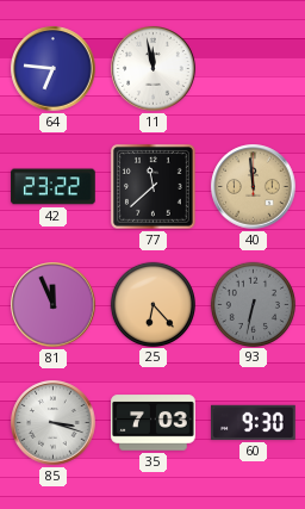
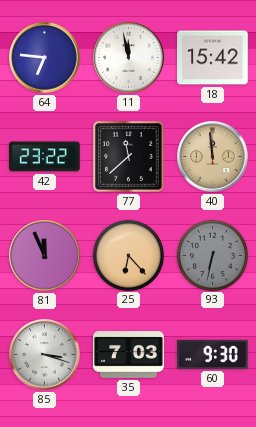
18: none -> 15:42 (213, 58)
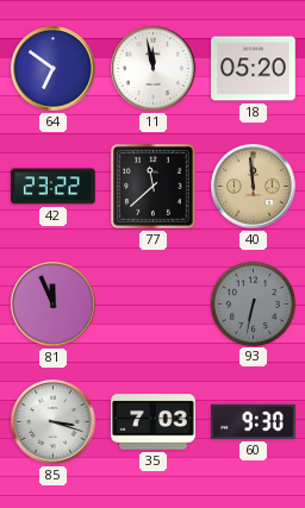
64: 6:46 -> 6:51 (54, 69)
18: 15:42 -> 05:20 (254, 69)
25: 6:23 -> none (128, 255)
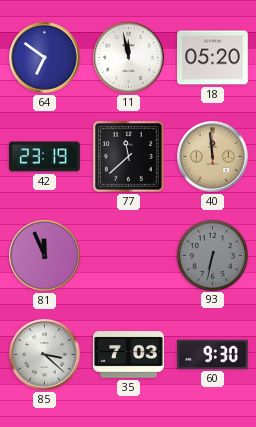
42: 23:22 -> 23:19 (45, 157)
85: 3:18 -> 3:22 (45, 355)
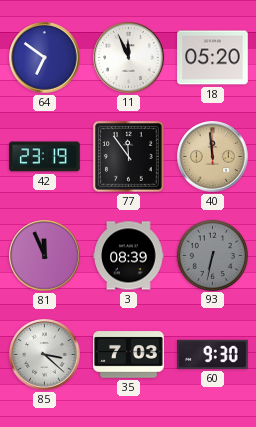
11: 11:58 -> 11:56 (129, 58)
77: 11:38 -> 11:54 (128, 156)
3: none -> 08:39 (129, 256)
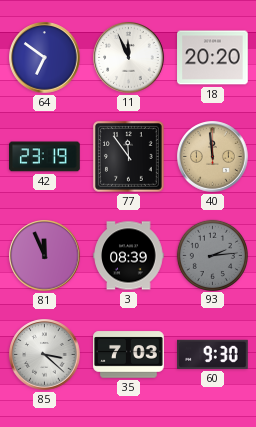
18: 05:20 -> 20:20 (213, 58)
93: 6:32 -> 2:14 (212, 255)
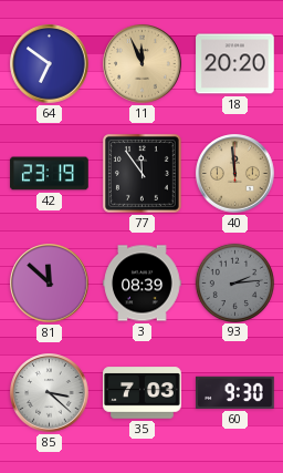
11 dial: white -> champagne (143, 64)
81: 11:56 -> 11:52 (50, 284)
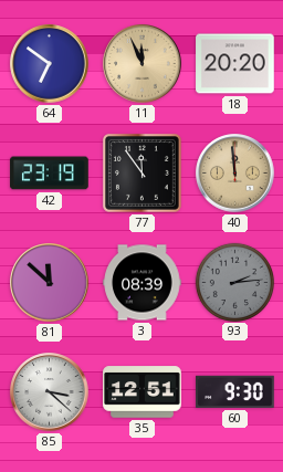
35: 7:03 -> 12:51 (143, 392)
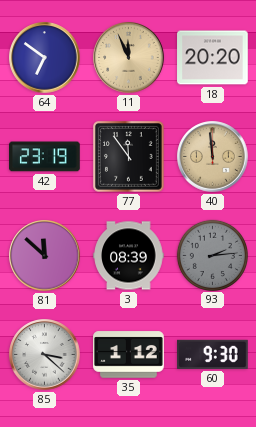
35: 12:51 -> 1:12 (129, 355)
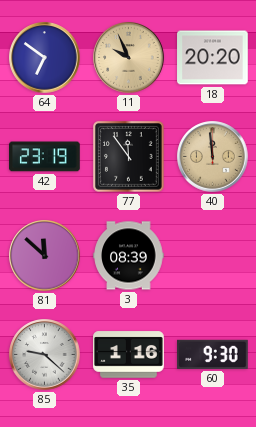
11: 11:56 -> 9:56 (129, 58)
93: 2:14 -> none (212, 255)
85: 3:22 -> 9:22 (45, 355)
35: 1:12 -> 1:16 (129, 355)
